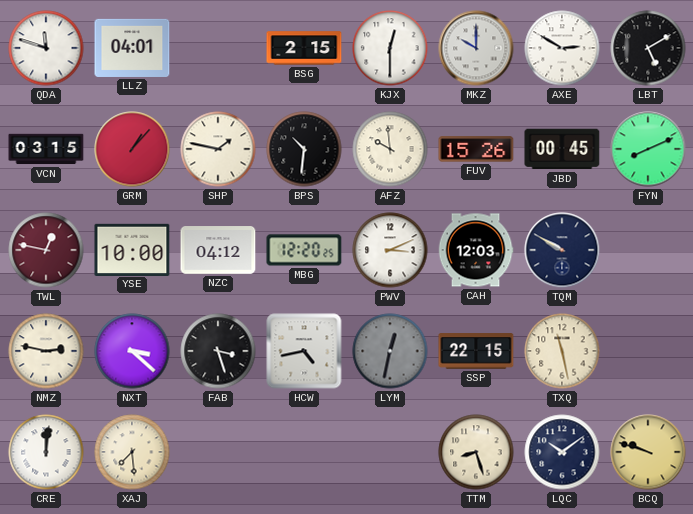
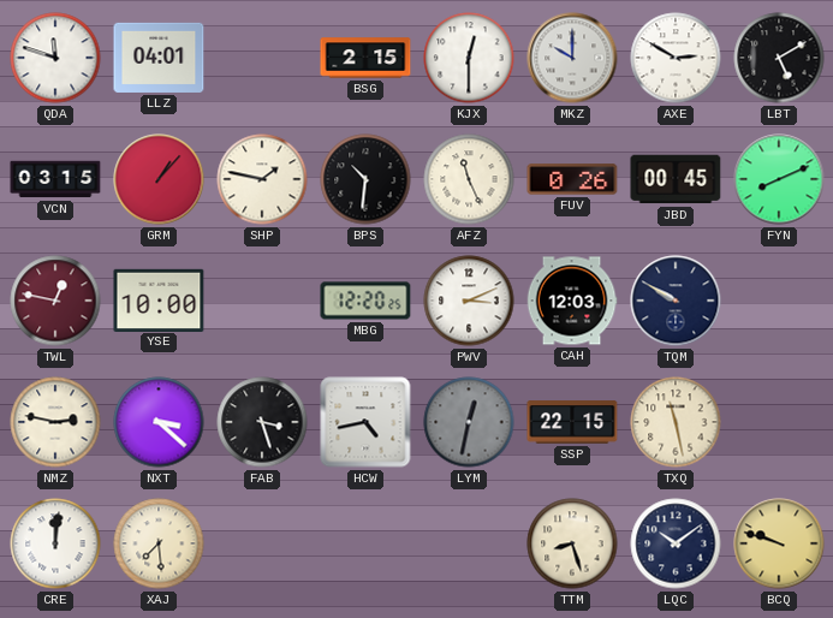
AFZ: 9:59 -> 11:26 (469, 179)
FUV: 15:26 -> 0:26 (572, 179)
NZC: 04:12 -> none (218, 250)
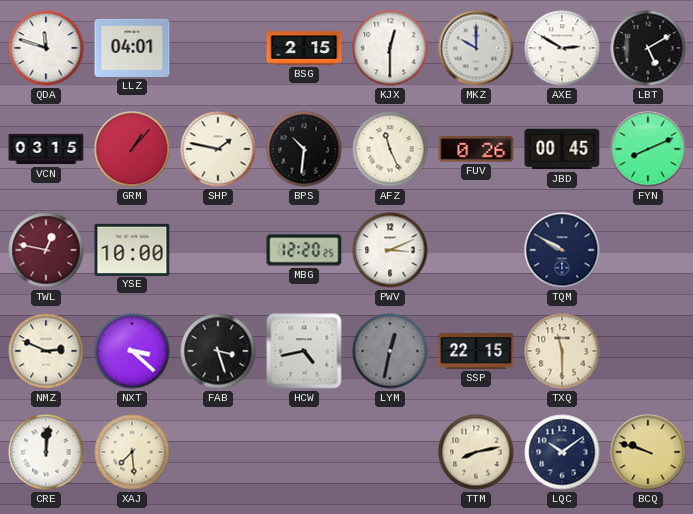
CAH: 12:03 -> none (572, 301)
NMZ: 2:47 -> 2:49 (46, 351)
TXQ: 11:28 -> 11:30 (562, 351)
TTM: 8:27 -> 8:13 (476, 452)
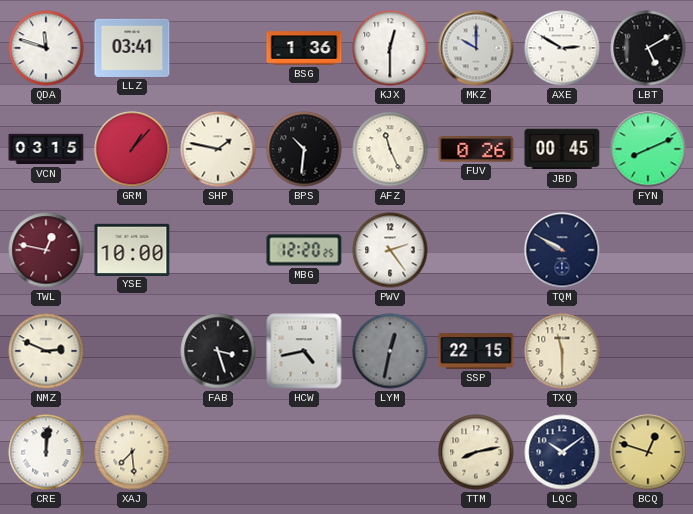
LLZ: 04:01 -> 03:41 (132, 48)
BSG: 2:15 -> 1:36 (304, 48)
PWV: 3:11 -> 2:24 (390, 250)
NXT: 3:22 -> none (132, 351)
BCQ: 9:48 -> 12:48 (648, 452)
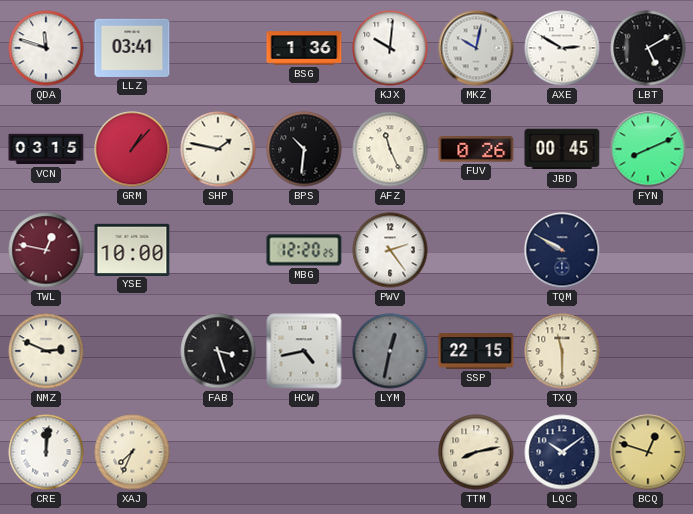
KJX: 12:30 -> 10:01 (390, 48)
MKZ: 10:00 -> 10:02 (476, 48)
XAJ: 7:29 -> 7:34 (132, 452)
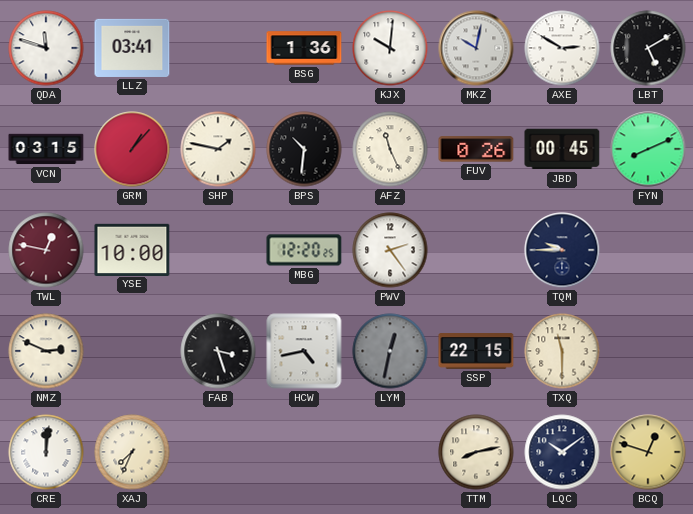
TQM: 9:50 -> 9:45 (562, 250)
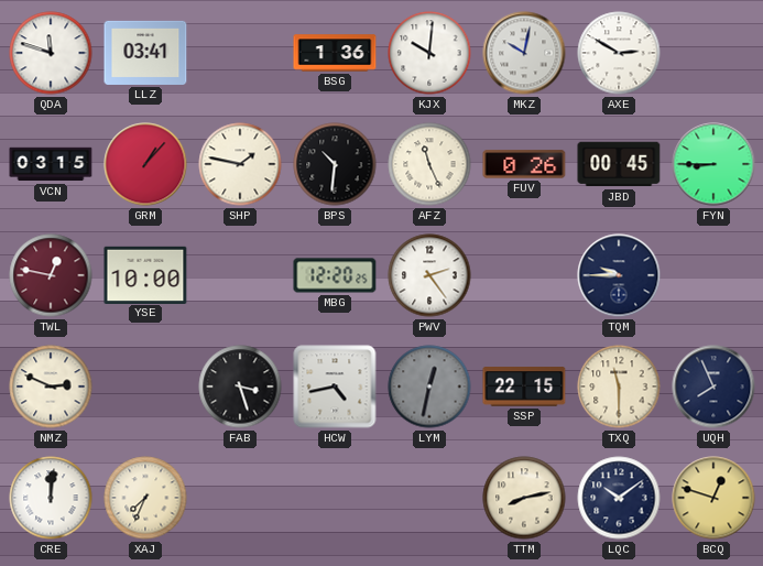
LBT: 5:10 -> none (648, 48)
FYN: 8:11 -> 8:45 (713, 164)
UQH: none -> 7:56 (713, 387)
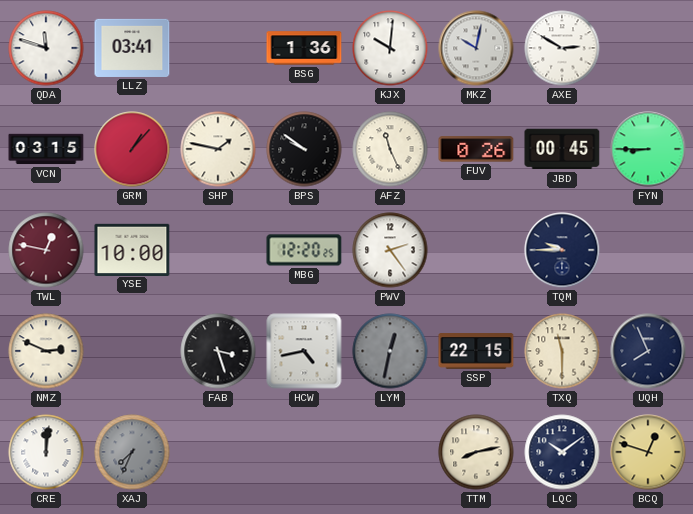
BPS: 10:31 -> 9:51 (304, 149)
XAJ dial: cream -> grey (132, 452)
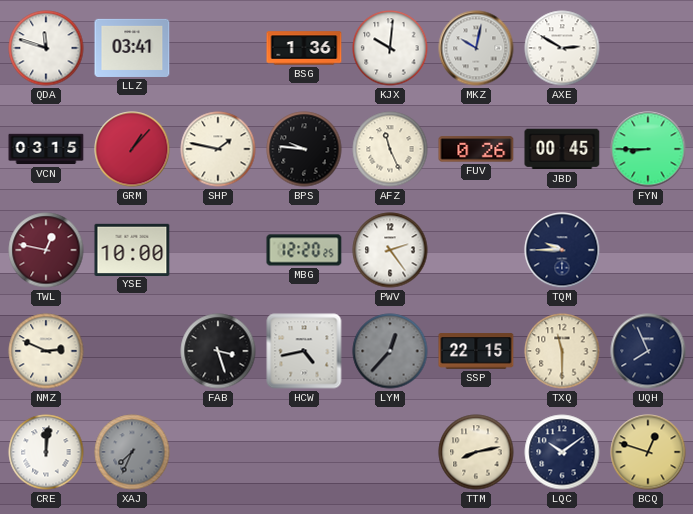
BPS: 9:51 -> 9:46 (304, 149)
LYM: 12:32 -> 12:37 (390, 351)
